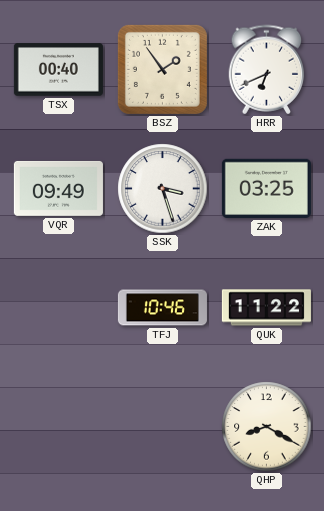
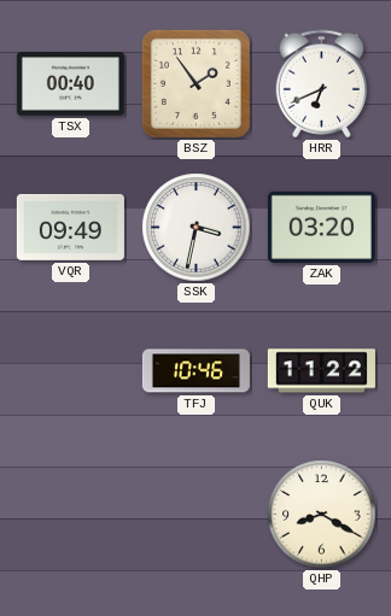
SSK: 3:27 -> 3:32 (197, 228)
ZAK: 03:25 -> 03:20 (321, 227)
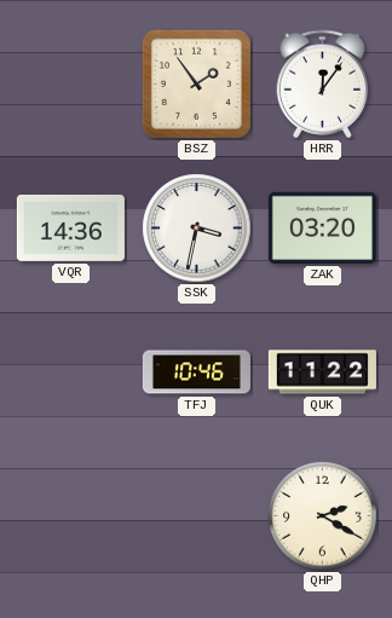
TSX: 00:40 -> none (70, 84)
HRR: 6:41 -> 12:06 (323, 85)
VQR: 09:49 -> 14:36 (70, 227)
QHP: 8:20 -> 2:20 (323, 516)
